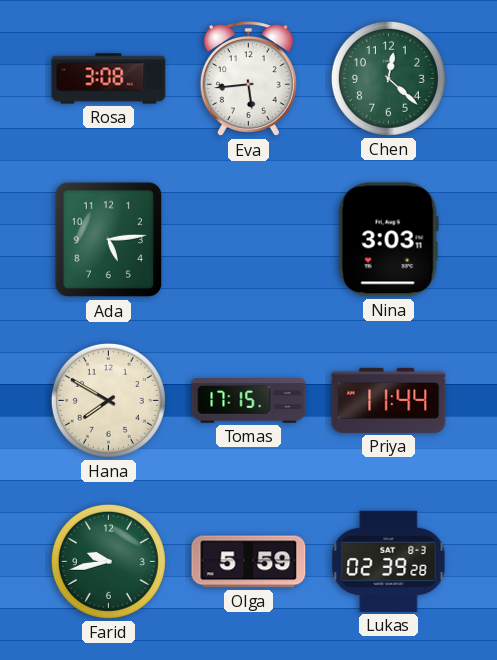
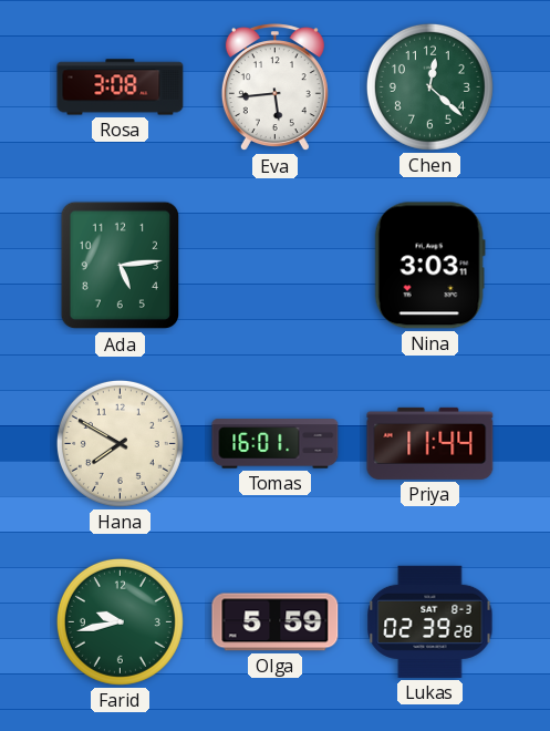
Tomas: 17:15 -> 16:01 (276, 444)
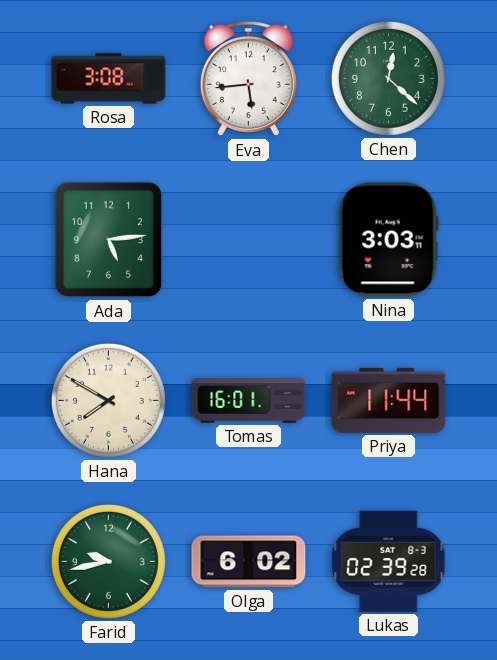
Olga: 5:59 -> 6:02 (249, 562)
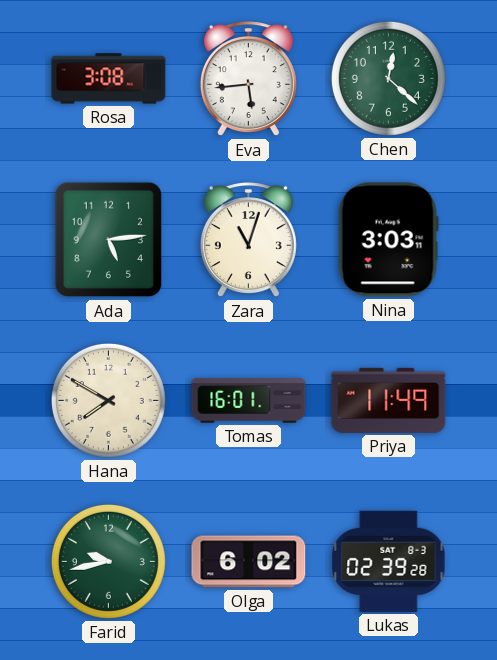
Zara: none -> 11:03 (248, 240)
Priya: 11:44 -> 11:49 (389, 400)
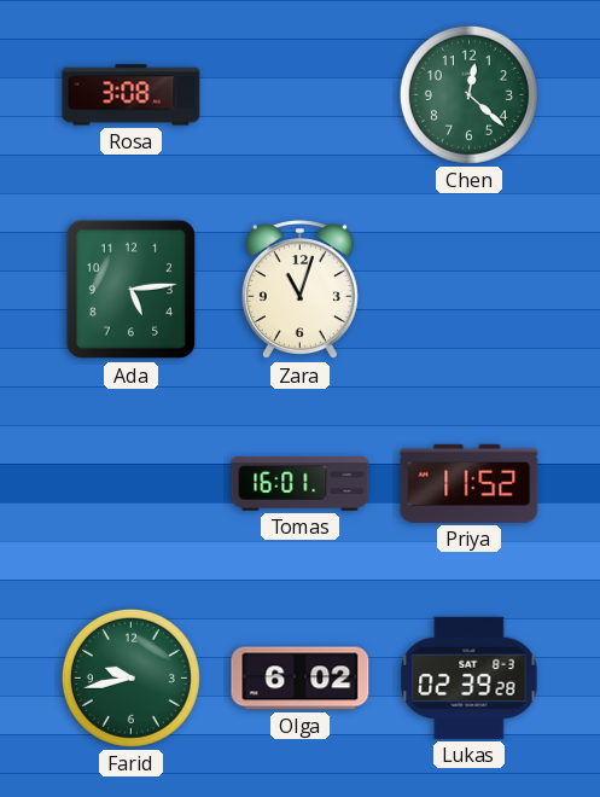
Eva: 5:44 -> none (248, 79)
Nina: 3:03 -> none (388, 240)
Hana: 7:50 -> none (108, 400)
Priya: 11:49 -> 11:52 (470, 483)
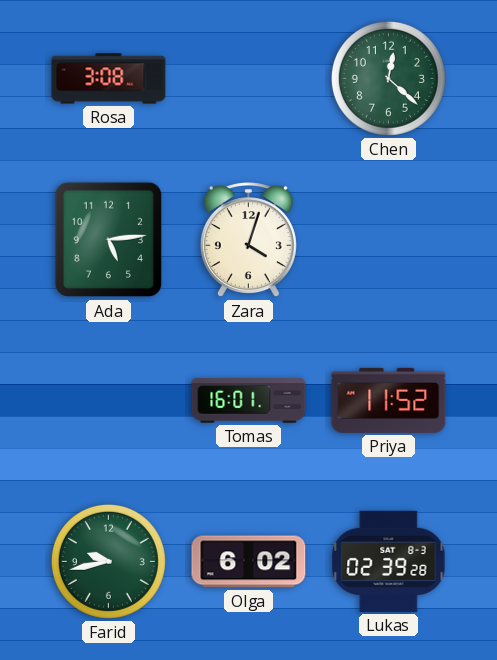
Zara: 11:03 -> 4:03 (248, 240)
